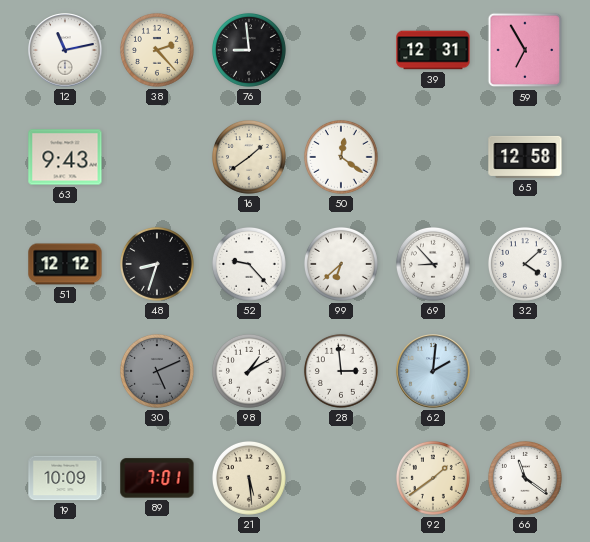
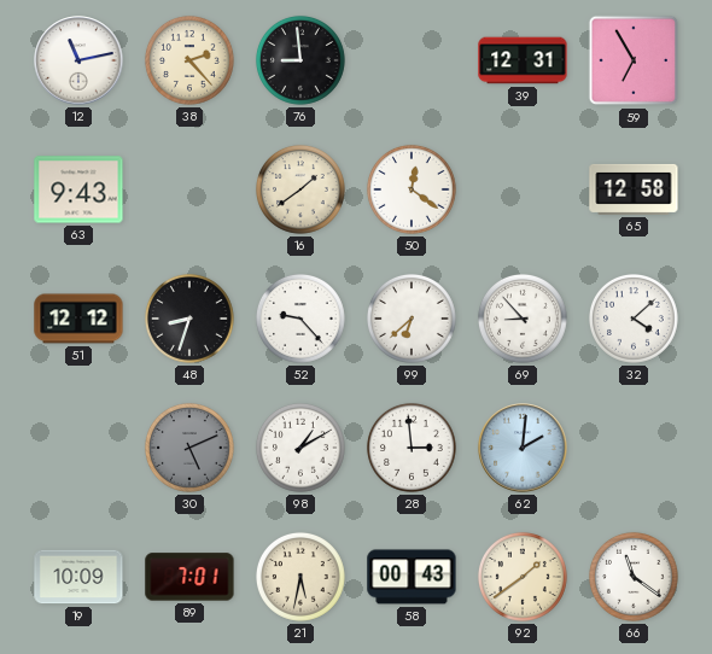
21: 5:29 -> 5:32 (300, 577)
58: none -> 00:43 (412, 577)
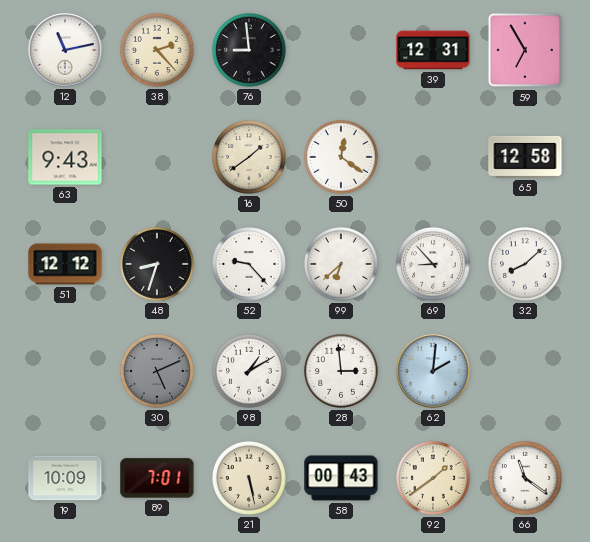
32: 4:08 -> 8:08 (525, 264)
21: 5:32 -> 5:28 (249, 478)
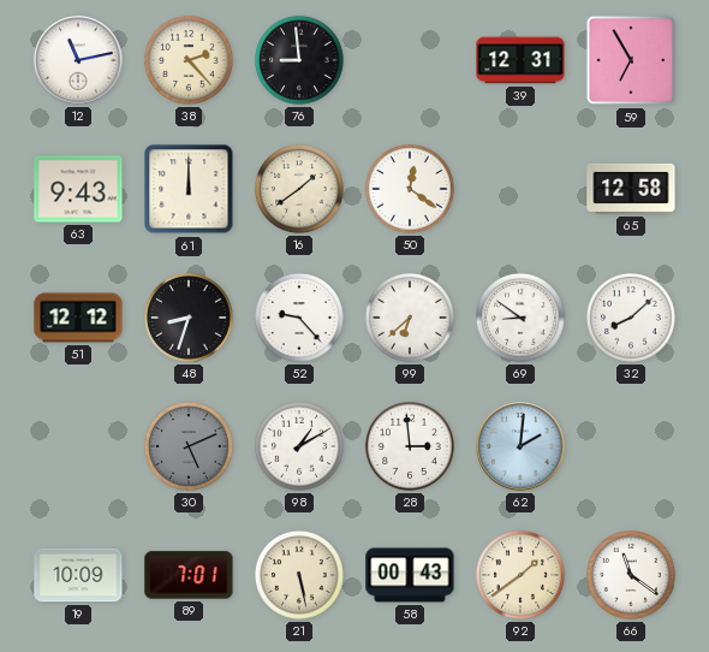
61: none -> 12:00 (189, 189)
69: 8:53 -> 8:51 (520, 318)
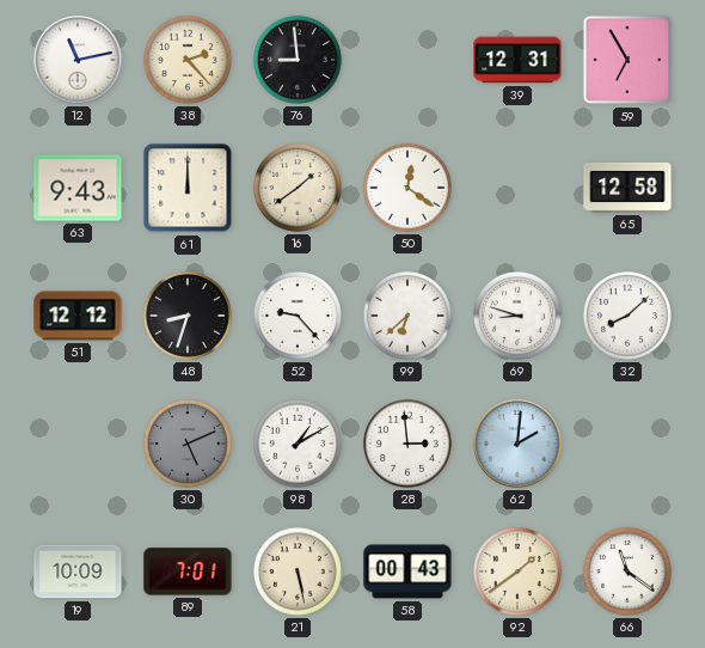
69: 8:51 -> 8:48 (517, 316)
